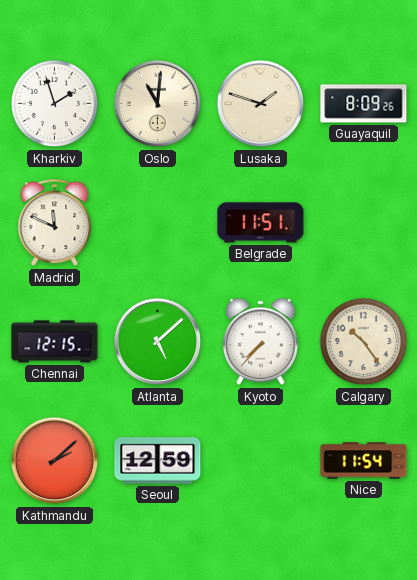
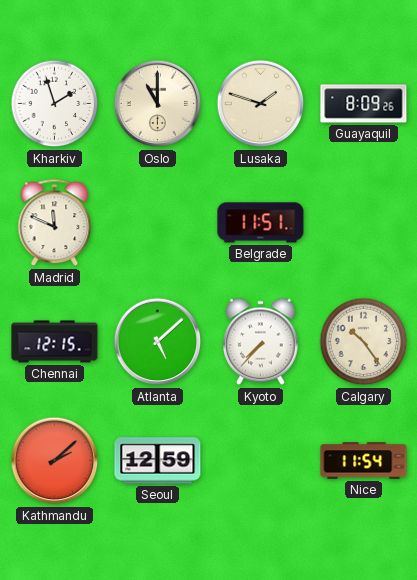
Oslo: 11:01 -> 11:00 (158, 104)
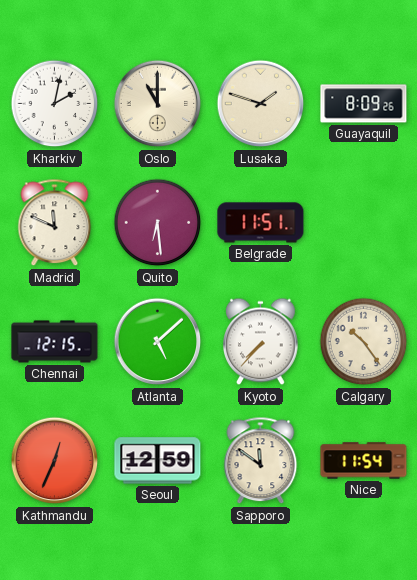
Kharkiv: 1:57 -> 2:02 (55, 104)
Quito: none -> 6:29 (158, 223)
Kathmandu: 2:08 -> 12:34 (55, 461)
Sapporo: none -> 11:51 (261, 461)
